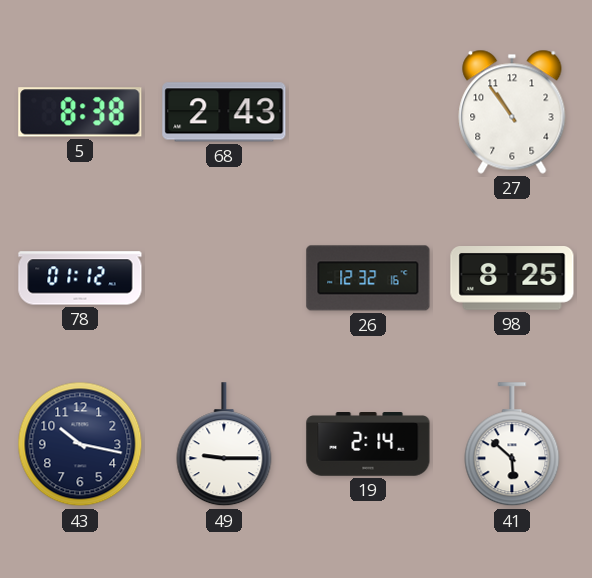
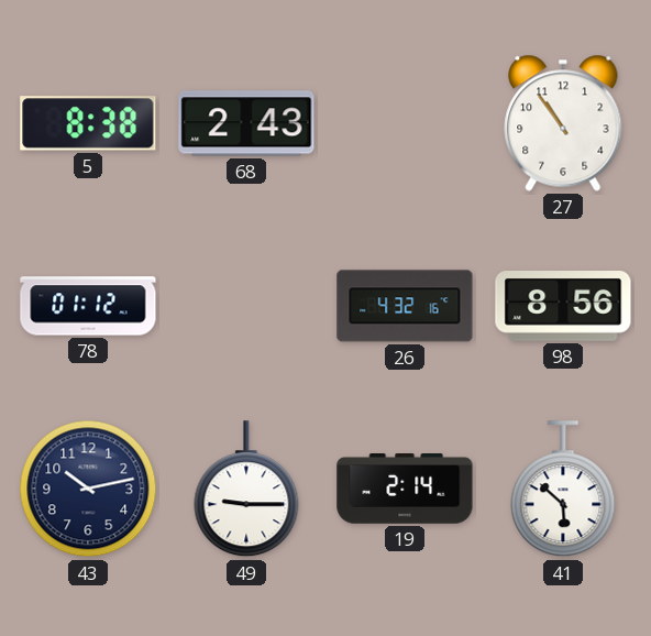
26: 12:32 -> 4:32 (405, 306)
98: 8:25 -> 8:56 (563, 307)
43: 10:17 -> 10:13 (88, 489)
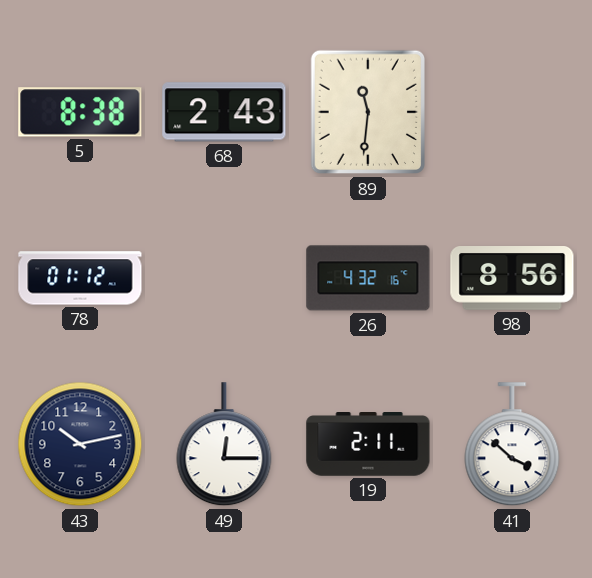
89: none -> 11:31 (367, 112)
27: 10:54 -> none (563, 123)
49: 9:15 -> 12:15 (224, 445)
19: 2:14 -> 2:11 (368, 445)
41: 5:52 -> 3:52 (512, 445)
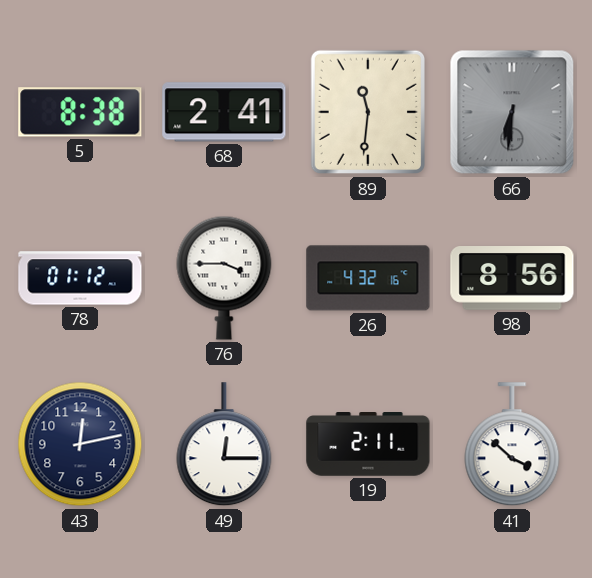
68: 2:43 -> 2:41 (224, 112)
66: none -> 6:31 (512, 112)
76: none -> 3:45 (224, 278)
43: 10:13 -> 12:13 (80, 444)
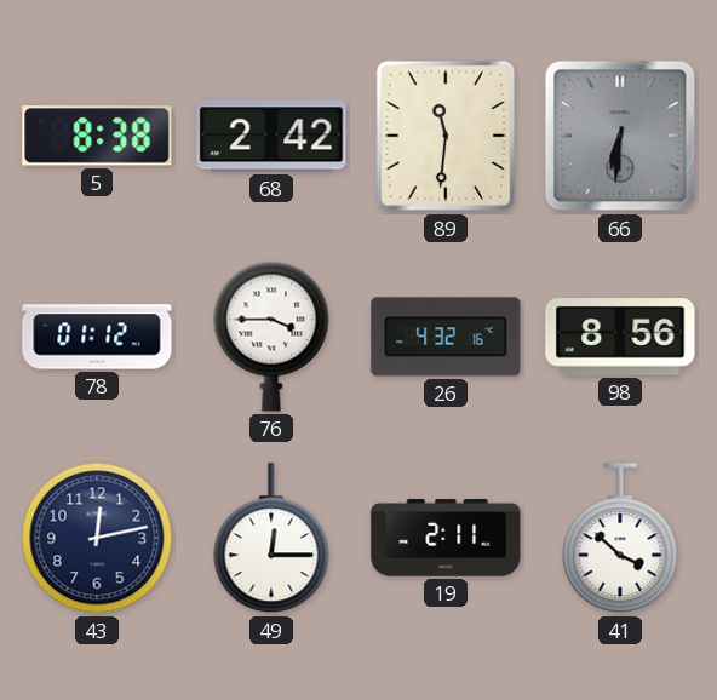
68: 2:41 -> 2:42 (271, 136)
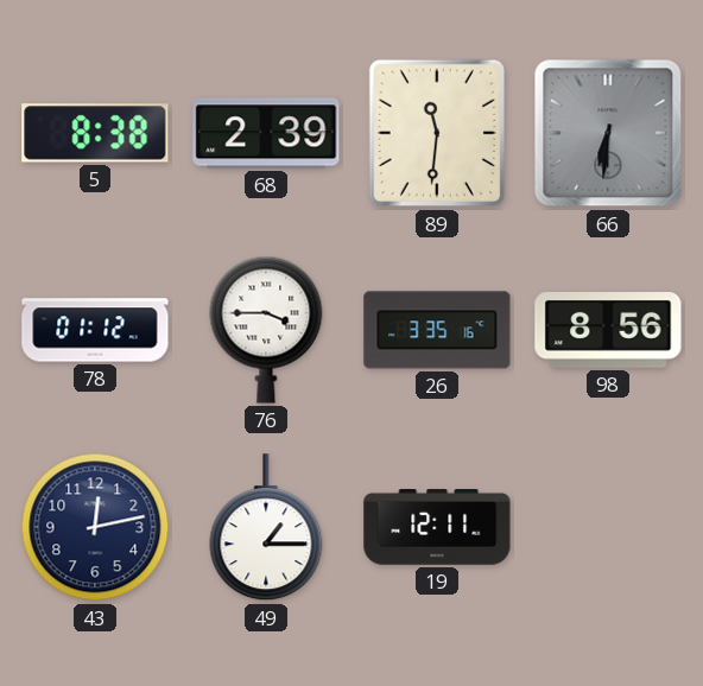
68: 2:42 -> 2:39 (266, 133)
26: 4:32 -> 3:35 (437, 330)
49: 12:15 -> 1:15 (266, 528)
19: 2:11 -> 12:11 (437, 528)
41: 3:52 -> none (620, 539)
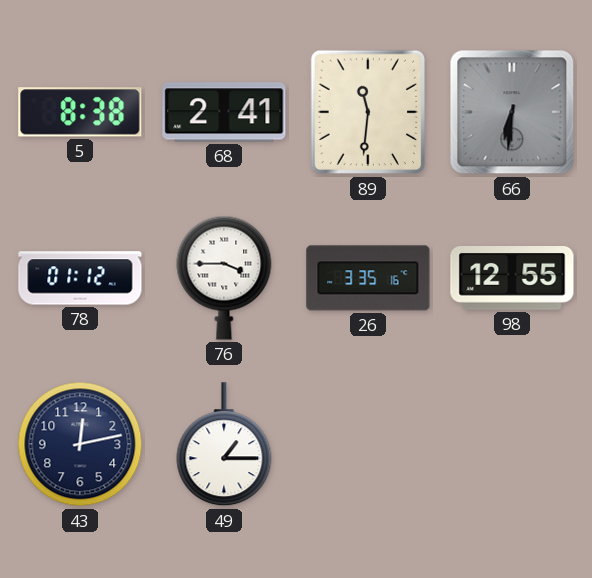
68: 2:39 -> 2:41 (224, 112)
98: 8:56 -> 12:55 (512, 279)
19: 12:11 -> none (437, 528)
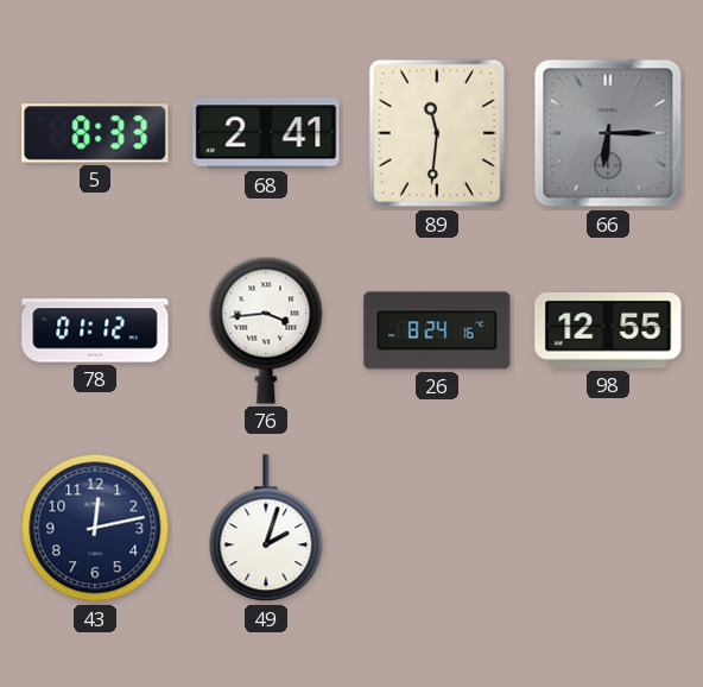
5: 8:38 -> 8:33 (95, 133)
66: 6:31 -> 6:15 (608, 133)
76: 3:45 -> 3:44 (266, 330)
26: 3:35 -> 8:24 (437, 330)
49: 1:15 -> 2:03 (266, 529)
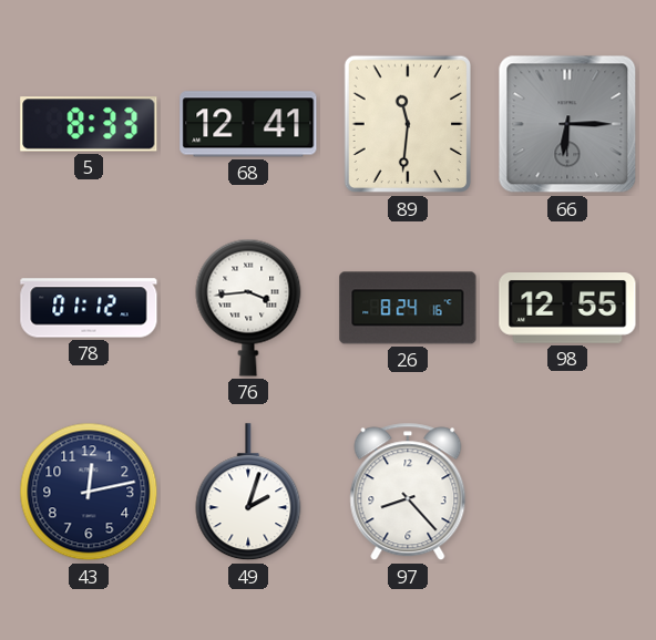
68: 2:41 -> 12:41 (248, 124)
97: none -> 8:23 (408, 492)
